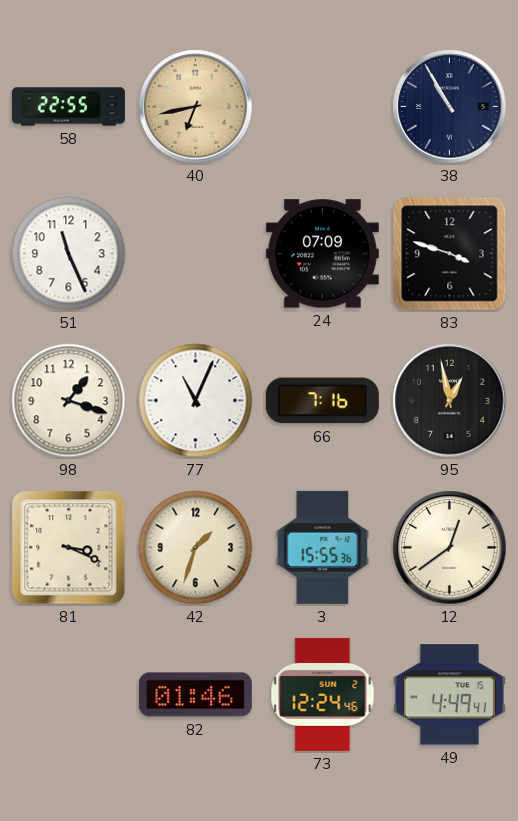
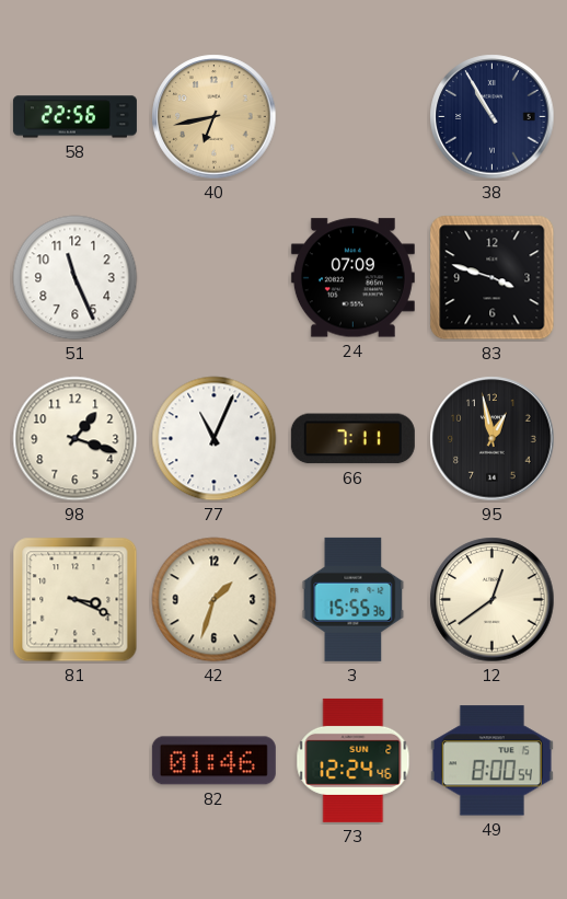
58: 22:55 -> 22:56 (74, 117)
66: 7:16 -> 7:11 (352, 439)
49: 4:49 -> 8:00 (491, 761)
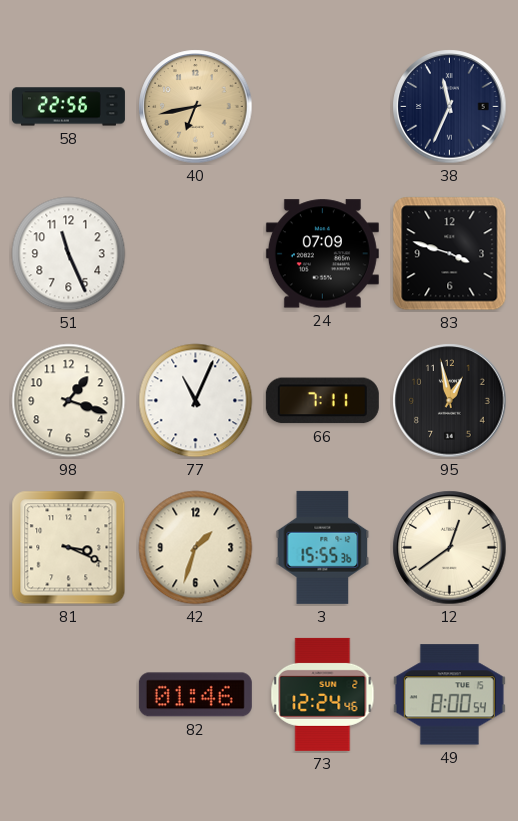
38: 10:55 -> 11:34 (450, 107)
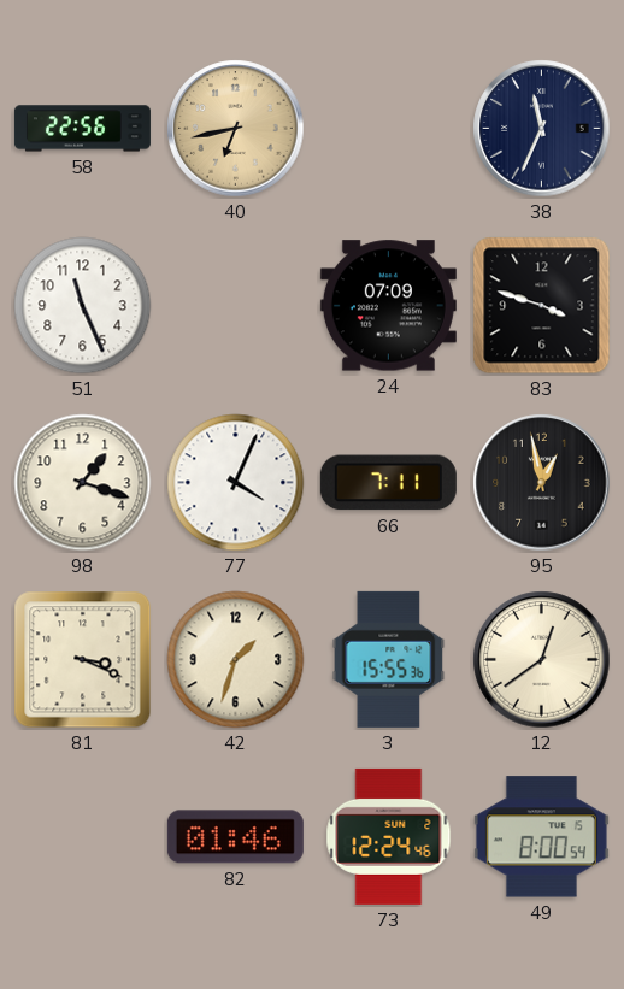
77: 11:04 -> 4:04 (236, 483)
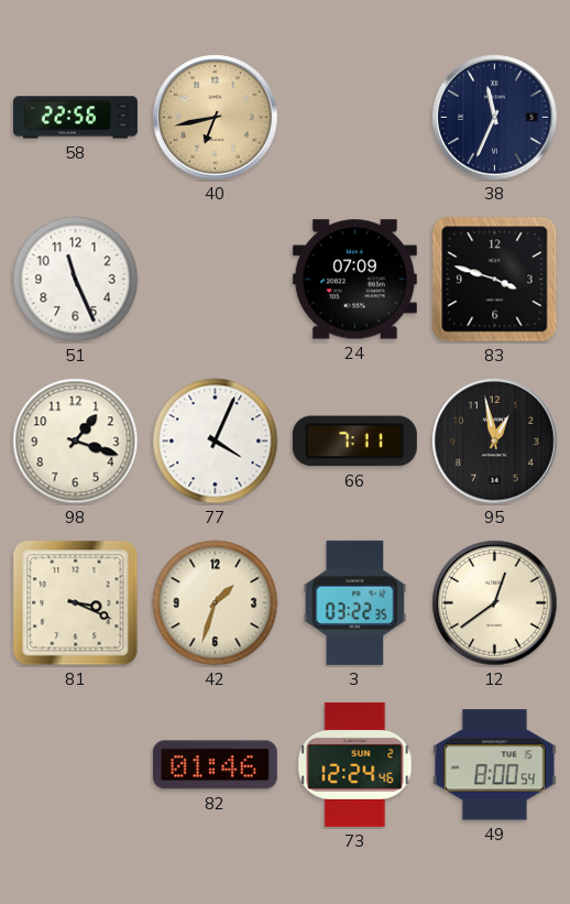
3: 15:55 -> 03:22 (355, 602)
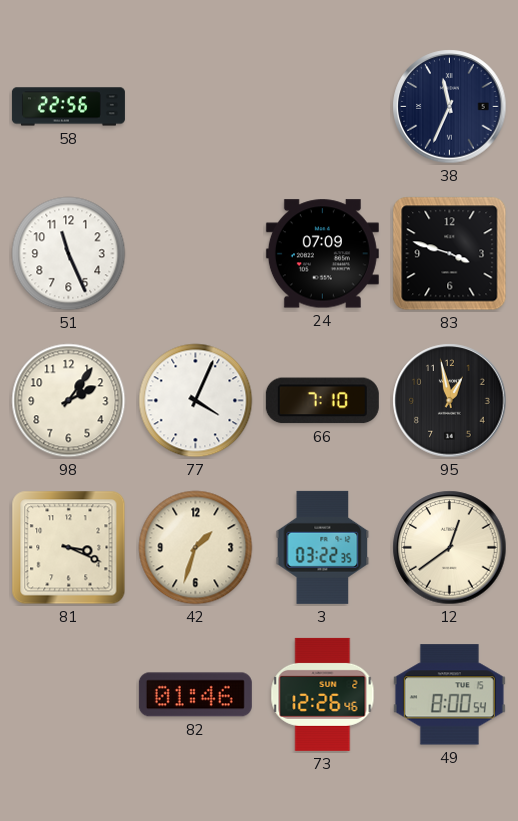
40: 6:43 -> none (216, 118)
98: 1:18 -> 2:06 (69, 401)
66: 7:11 -> 7:10 (322, 401)
73: 12:24 -> 12:26 (323, 694)
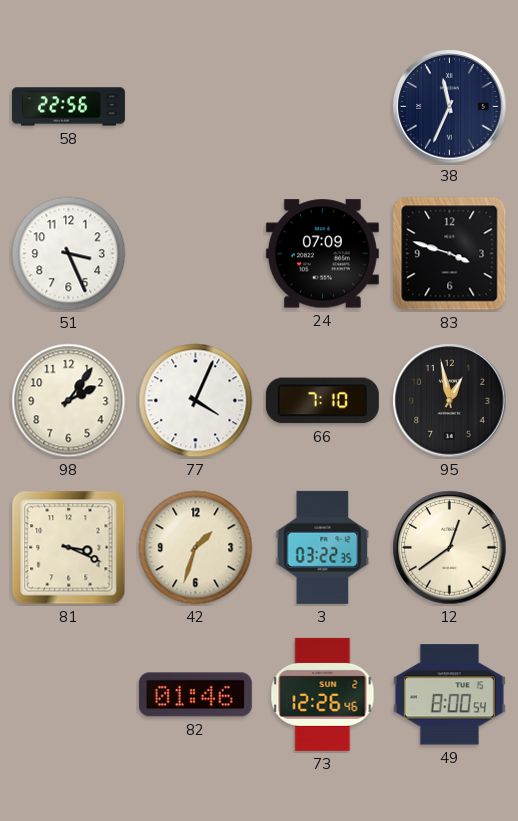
51: 11:26 -> 3:26 (69, 254)
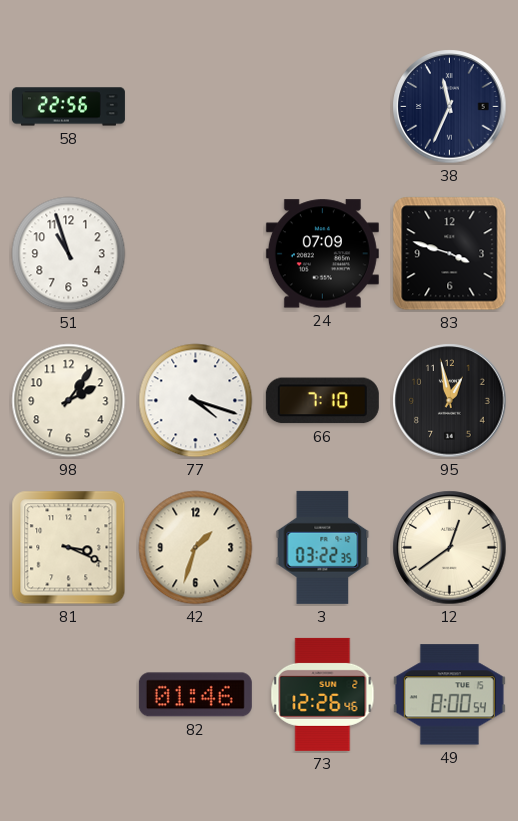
51: 3:26 -> 10:57 (69, 254)
77: 4:04 -> 4:18 (196, 401)
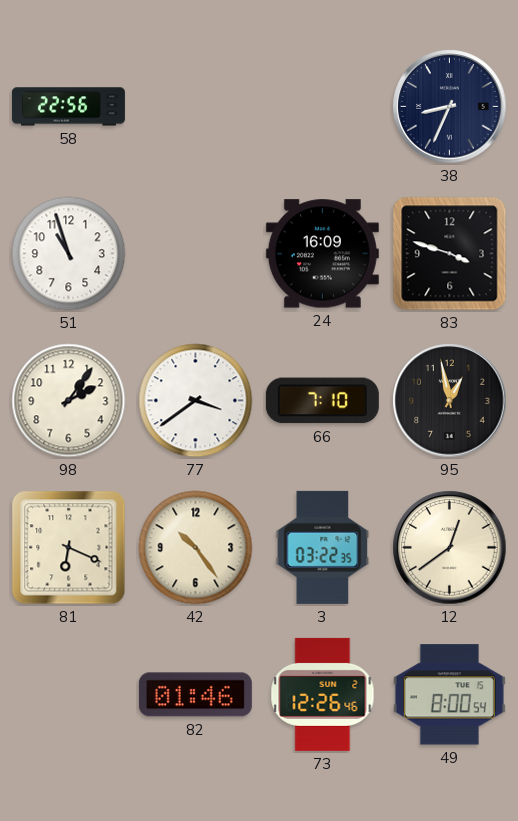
38: 11:34 -> 8:34 (450, 107)
24: 07:09 -> 16:09 (322, 254)
77: 4:18 -> 3:39 (196, 401)
81: 3:19 -> 6:19 (69, 548)
42: 1:33 -> 10:24 (196, 548)
